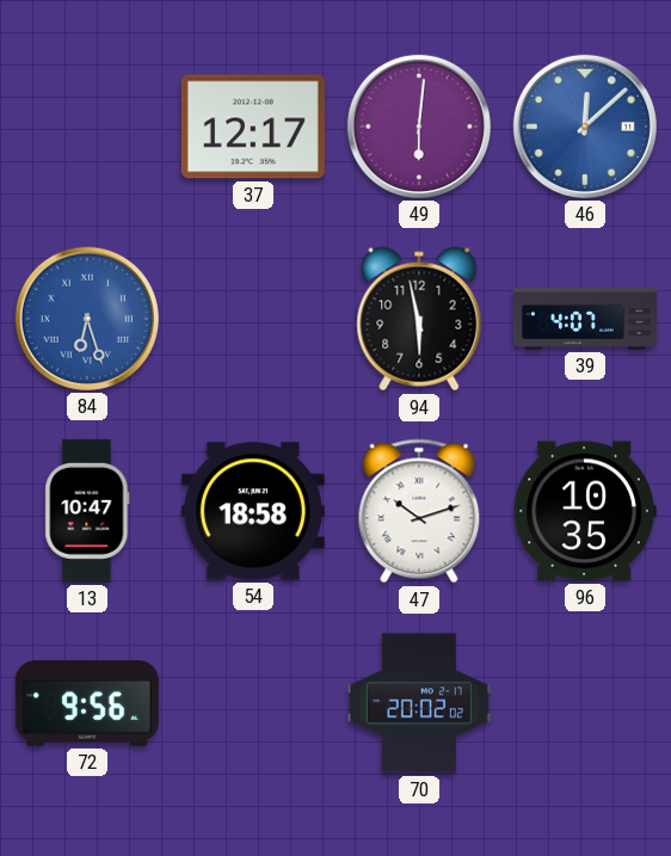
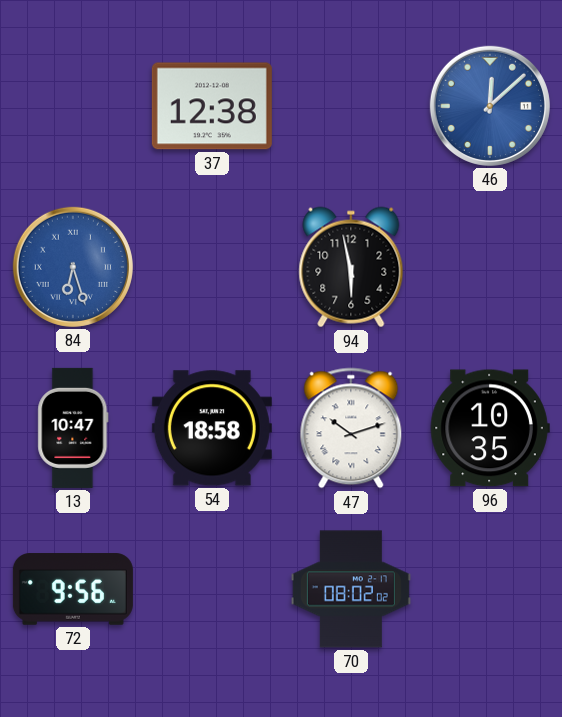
37: 12:17 -> 12:38 (212, 106)
49: 6:01 -> none (419, 127)
39: 4:07 -> none (585, 319)
70: 20:02 -> 08:02 (351, 589)
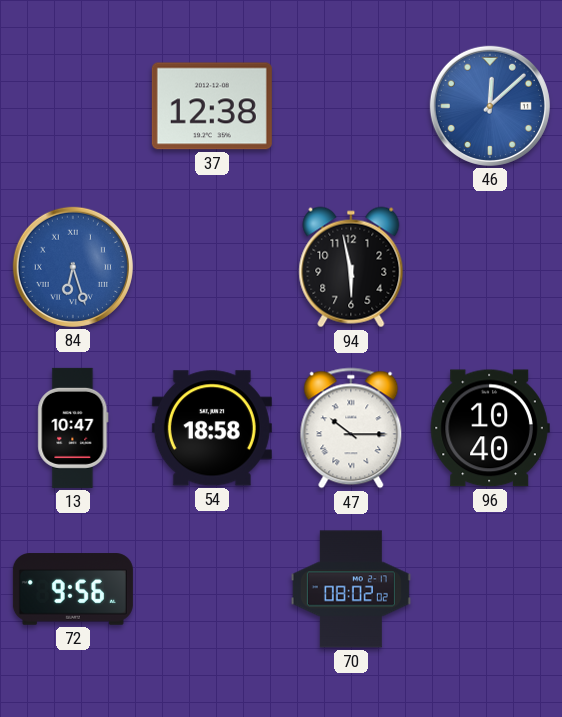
47: 10:12 -> 10:15 (351, 428)
96: 10:35 -> 10:40 (490, 428)
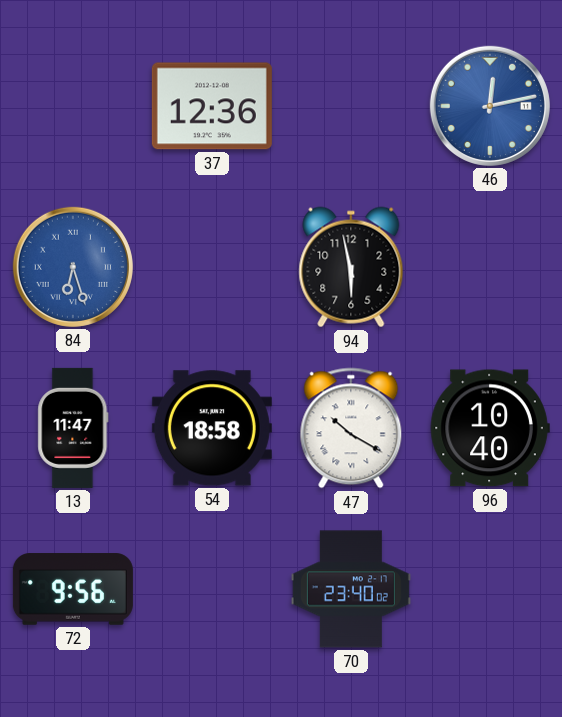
37: 12:38 -> 12:36 (212, 106)
46: 12:08 -> 12:13 (490, 106)
13: 10:47 -> 11:47 (73, 428)
47: 10:15 -> 10:20 (351, 428)
70: 08:02 -> 23:40 (351, 589)
